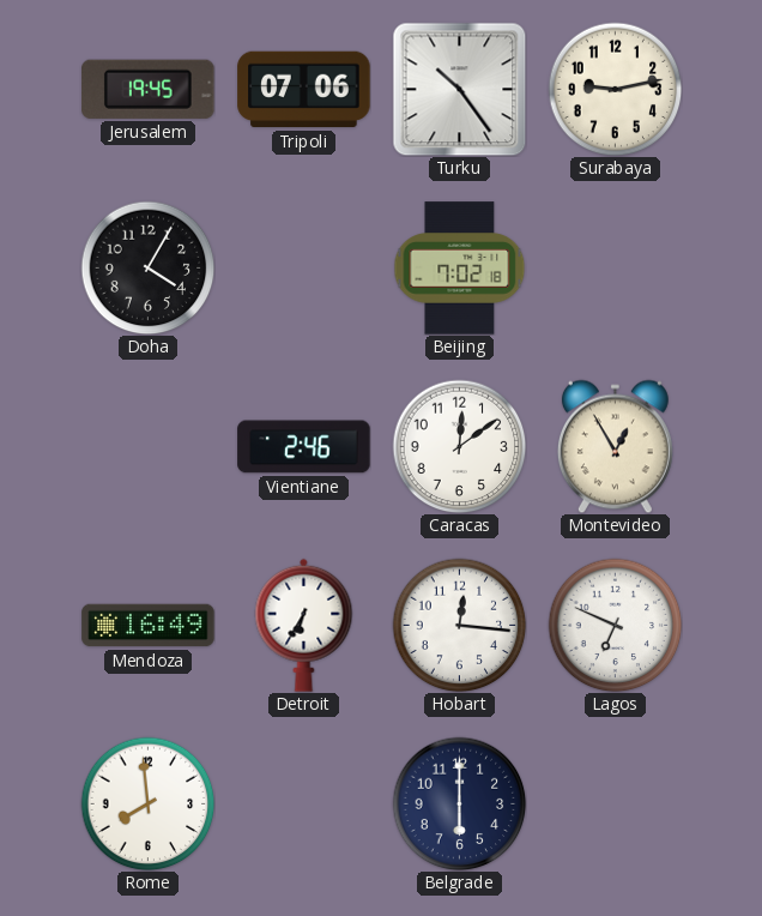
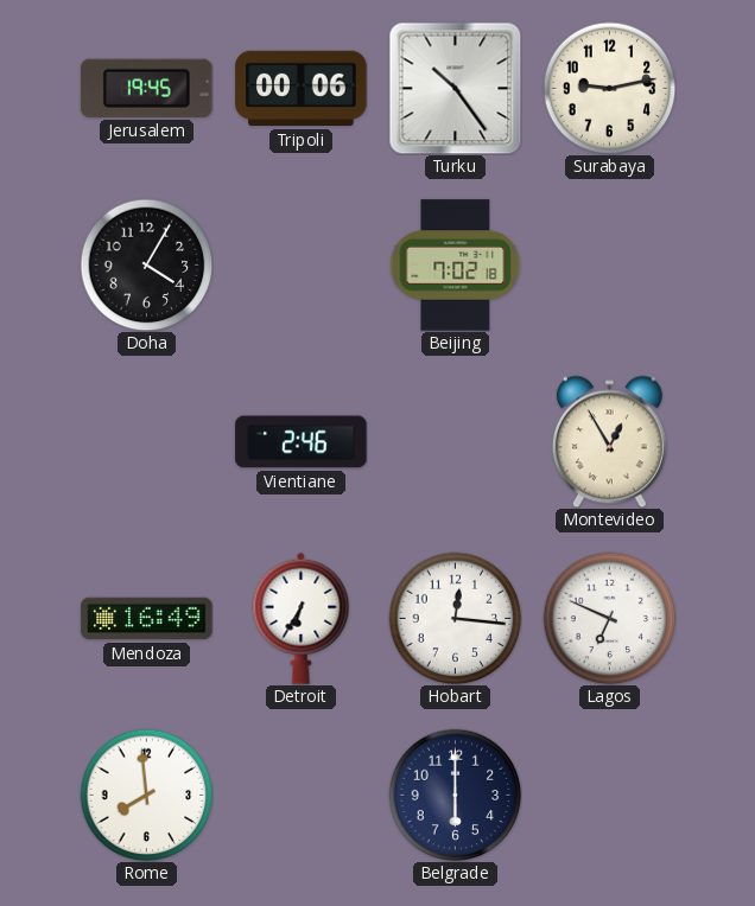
Tripoli: 07:06 -> 00:06 (302, 89)
Caracas: 12:09 -> none (459, 446)
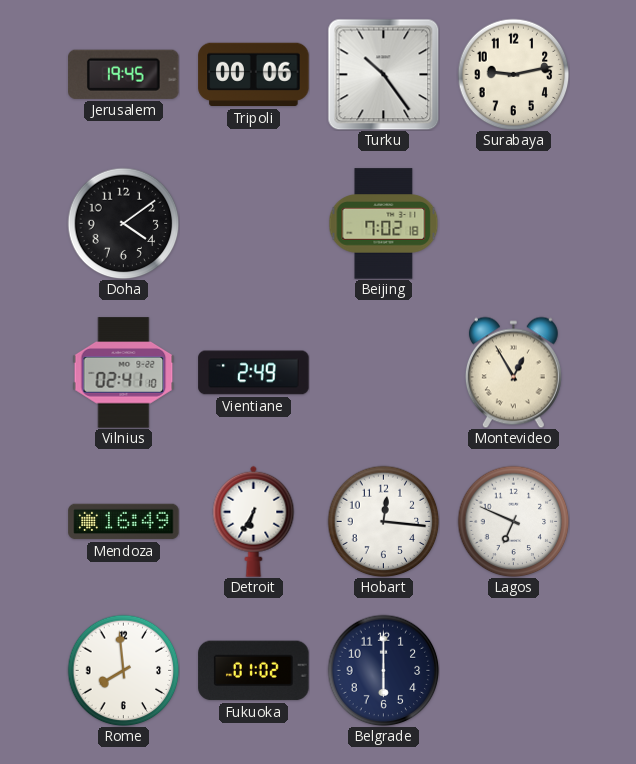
Doha: 4:05 -> 4:09 (123, 223)
Vilnius: none -> 02:41 (124, 373)
Vientiane: 2:46 -> 2:49 (254, 373)
Fukuoka: none -> 01:02 (254, 671)
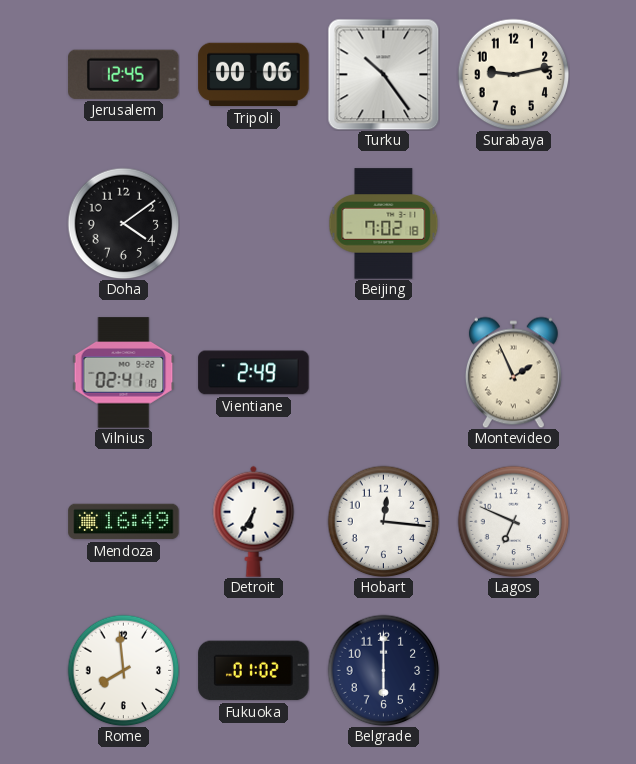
Jerusalem: 19:45 -> 12:45 (124, 74)
Montevideo: 12:55 -> 1:56 (513, 372)
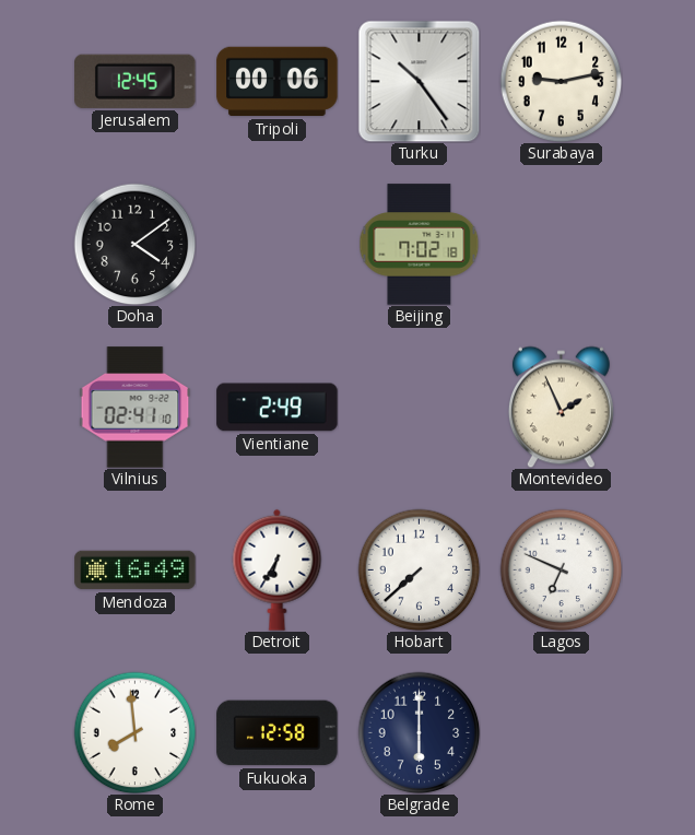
Hobart: 12:16 -> 7:38 (419, 569)
Fukuoka: 01:02 -> 12:58 (278, 733)
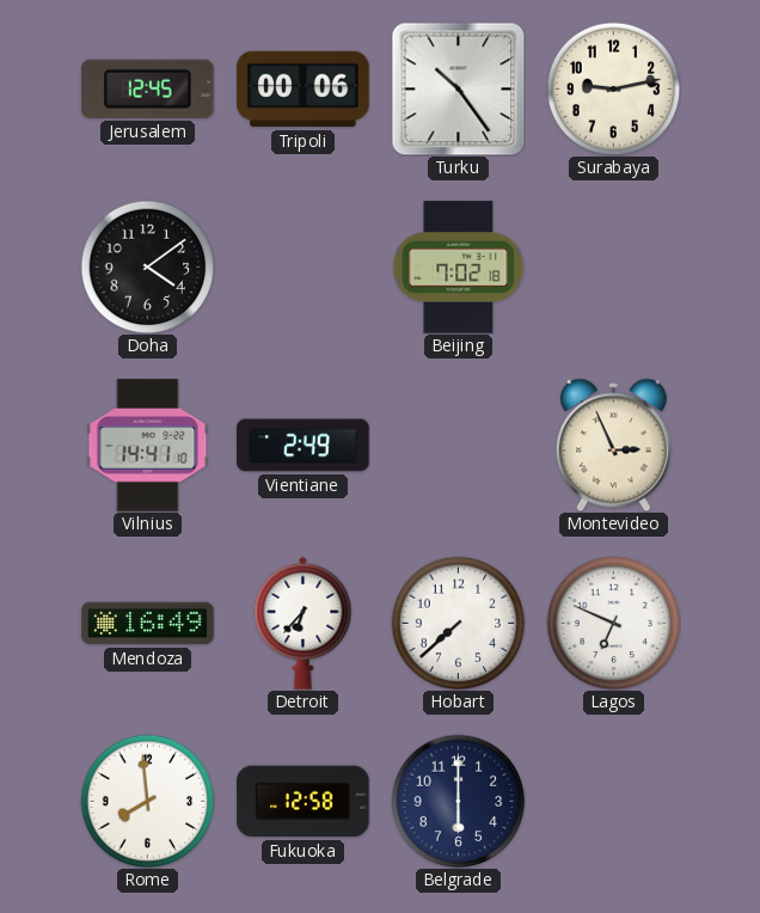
Vilnius: 02:41 -> 14:41 (148, 446)
Montevideo: 1:56 -> 2:56 (613, 445)
Detroit: 6:35 -> 6:37 (304, 623)
